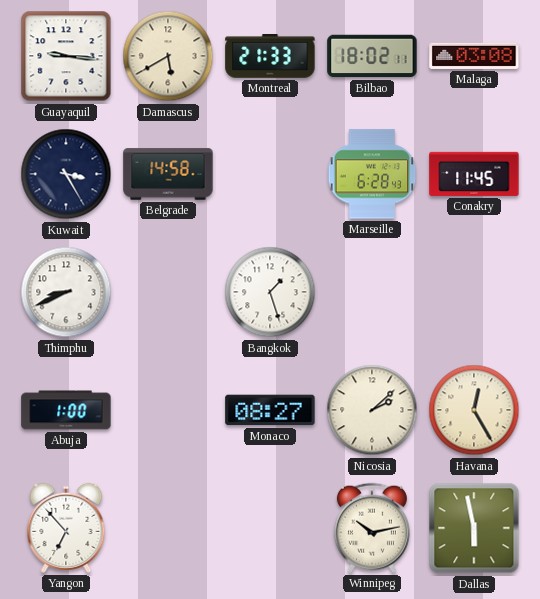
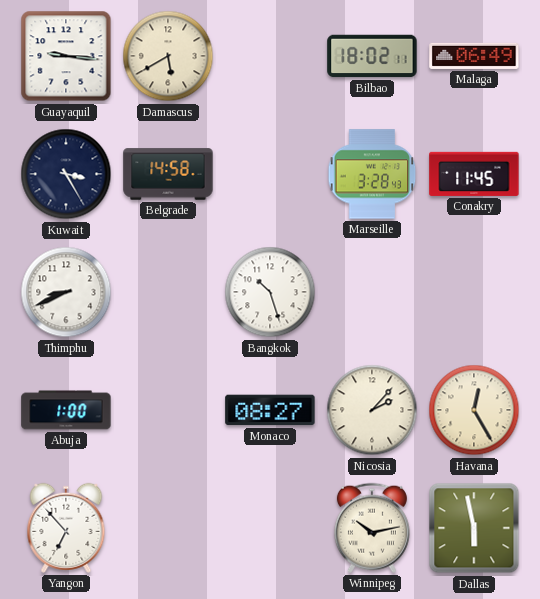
Montreal: 21:33 -> none (270, 57)
Malaga: 03:08 -> 06:49 (474, 56)
Marseille: 6:28 -> 3:28 (372, 174)
Bangkok: 1:27 -> 10:27 (270, 292)
Nicosia: 2:08 -> 2:07 (372, 410)
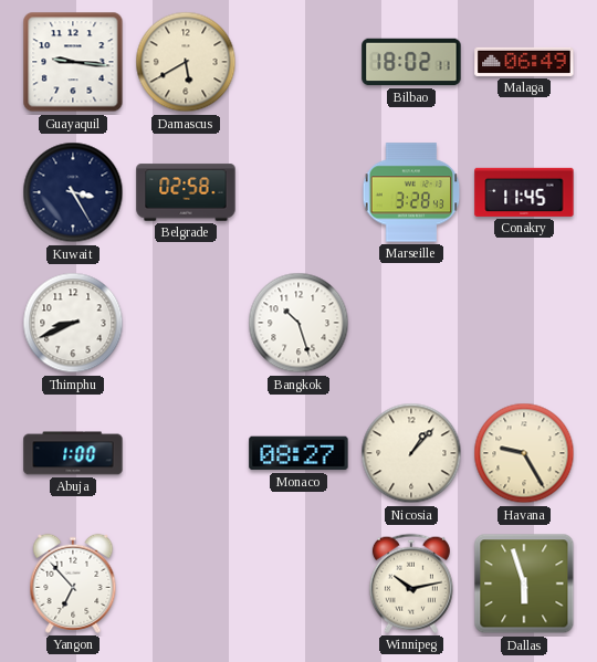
Belgrade: 14:58 -> 02:58 (186, 192)
Nicosia: 2:07 -> 1:07 (411, 453)
Havana: 12:25 -> 9:25 (524, 453)
Dallas: 5:58 -> 5:57 (524, 584)
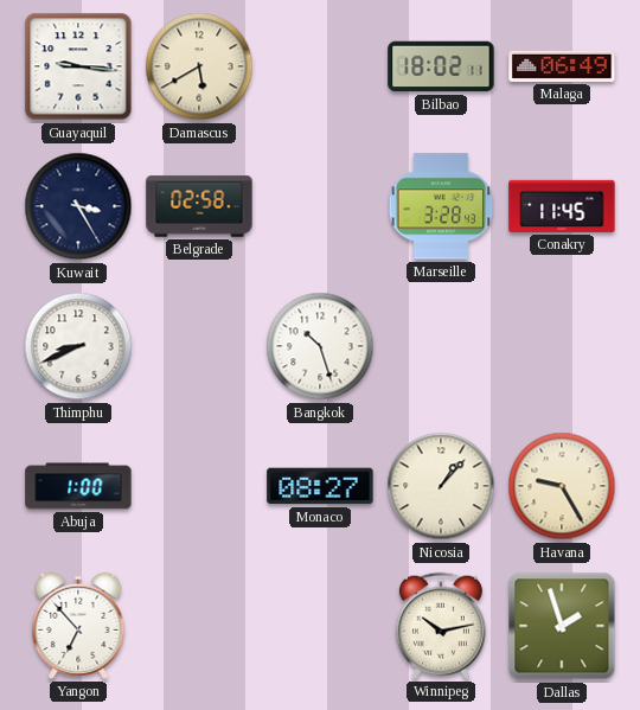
Dallas: 5:57 -> 1:57 (562, 626)
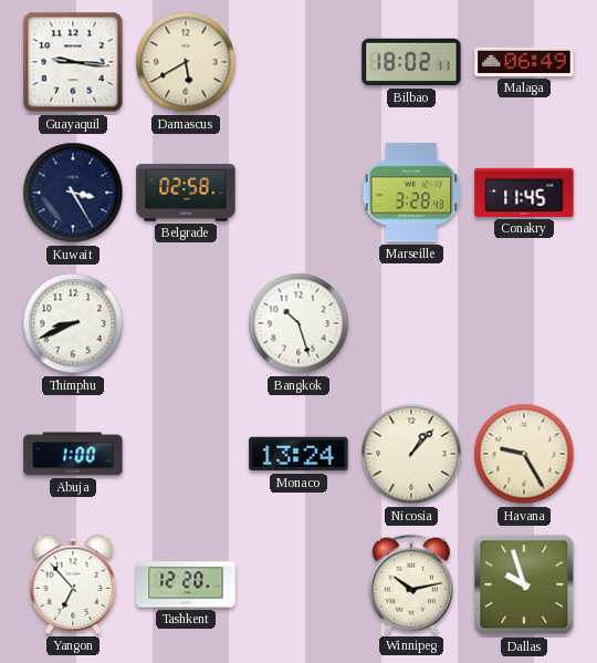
Monaco: 08:27 -> 13:24 (298, 454)
Tashkent: none -> 12:20 (186, 584)
Dallas: 1:57 -> 9:57 (524, 584)
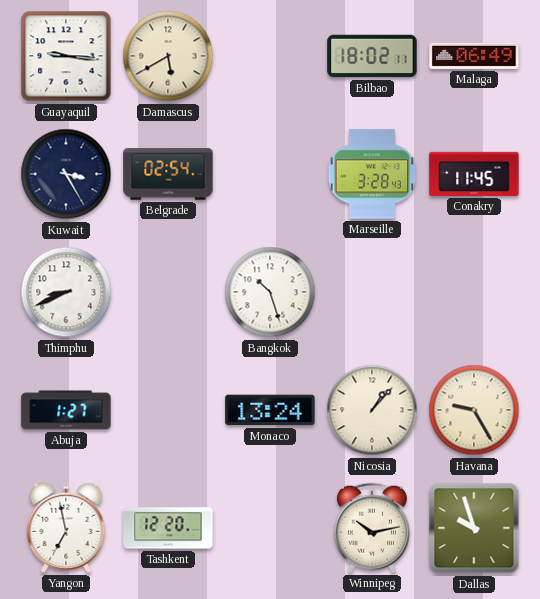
Belgrade: 02:58 -> 02:54 (168, 174)
Abuja: 1:00 -> 1:27 (66, 410)
Yangon: 6:53 -> 6:58 (66, 528)
